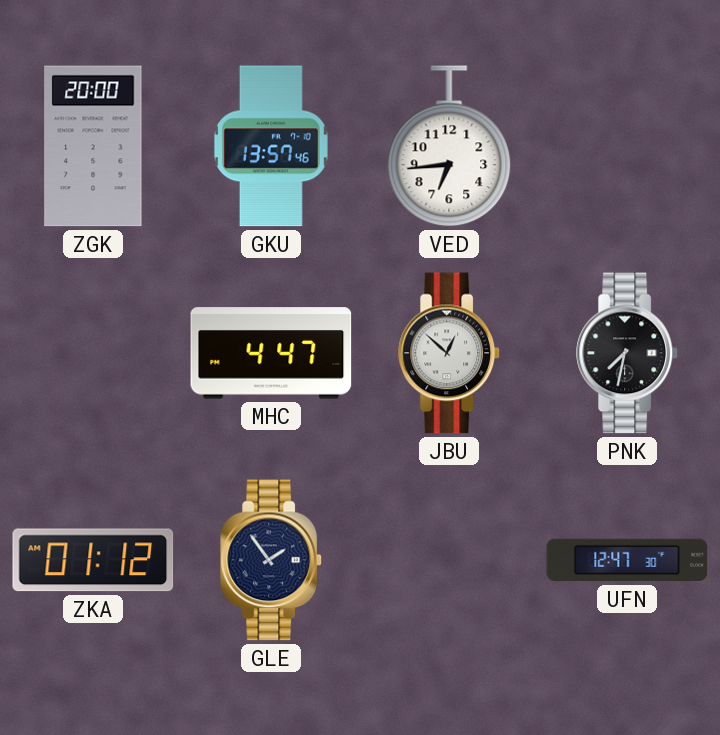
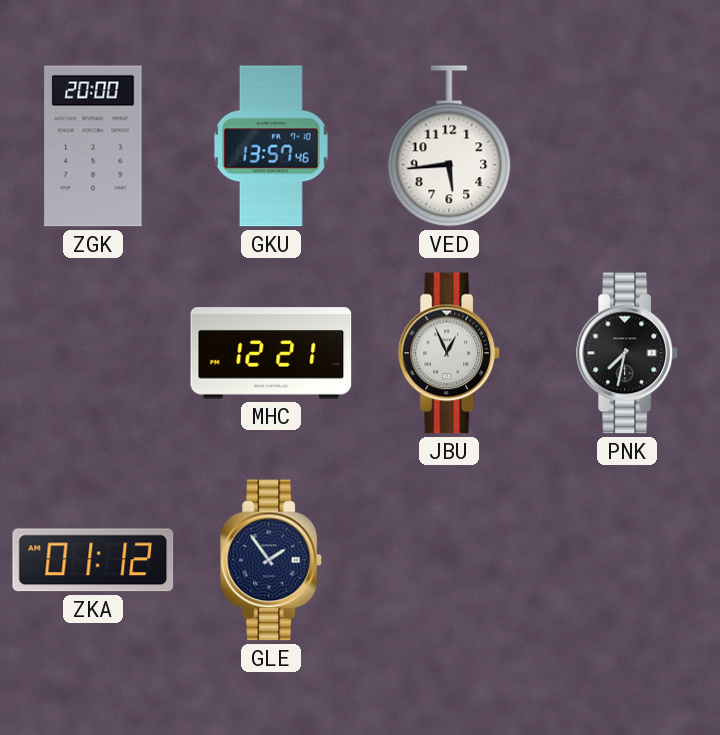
VED: 6:44 -> 5:44 (449, 146)
MHC: 4:47 -> 12:21 (271, 353)
JBU: 12:52 -> 12:56 (450, 353)
UFN: 12:47 -> none (627, 560)
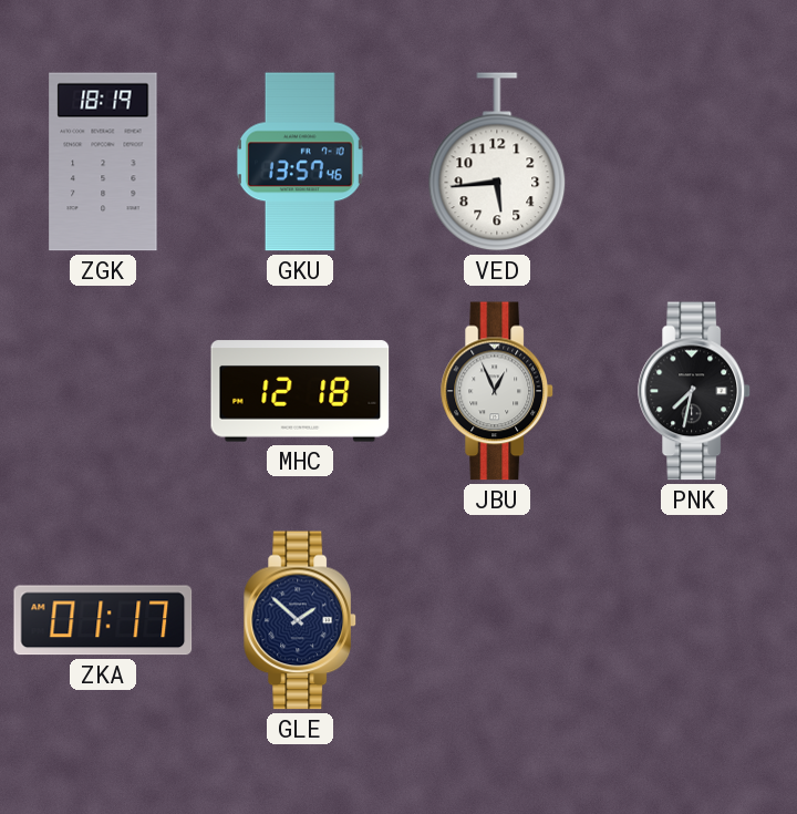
ZGK: 20:00 -> 18:19 (103, 162)
MHC: 12:21 -> 12:18 (300, 391)
ZKA: 01:12 -> 01:17 (103, 620)
GLE: 1:54 -> 1:52 (301, 620)
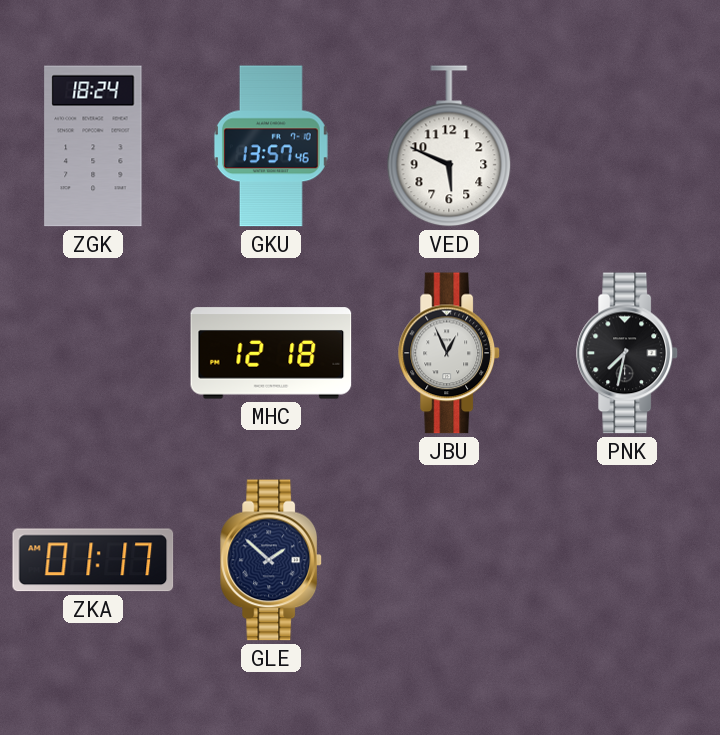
ZGK: 18:19 -> 18:24 (93, 146)
VED: 5:44 -> 5:49 (449, 146)
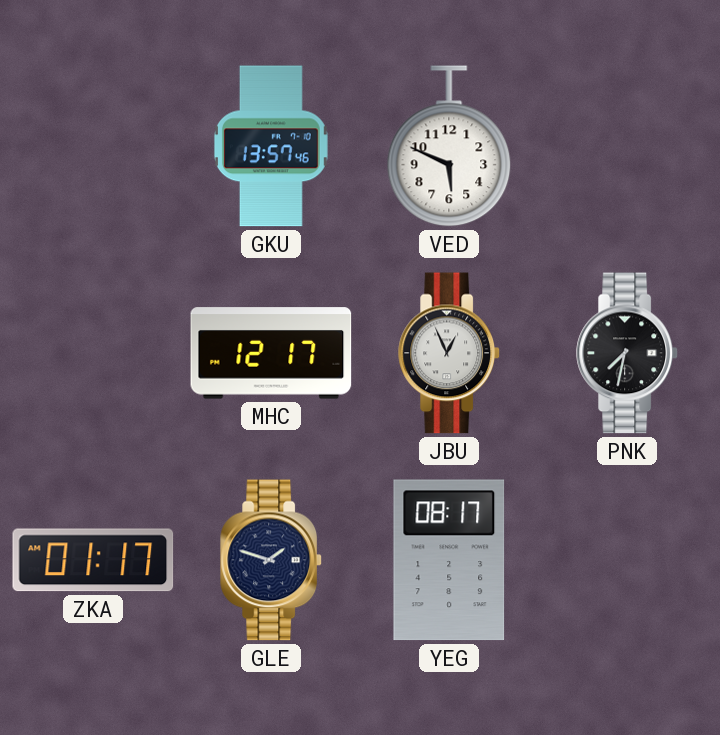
ZGK: 18:24 -> none (93, 146)
MHC: 12:18 -> 12:17 (271, 353)
GLE: 1:52 -> 1:48 (272, 560)
YEG: none -> 08:17 (449, 560)
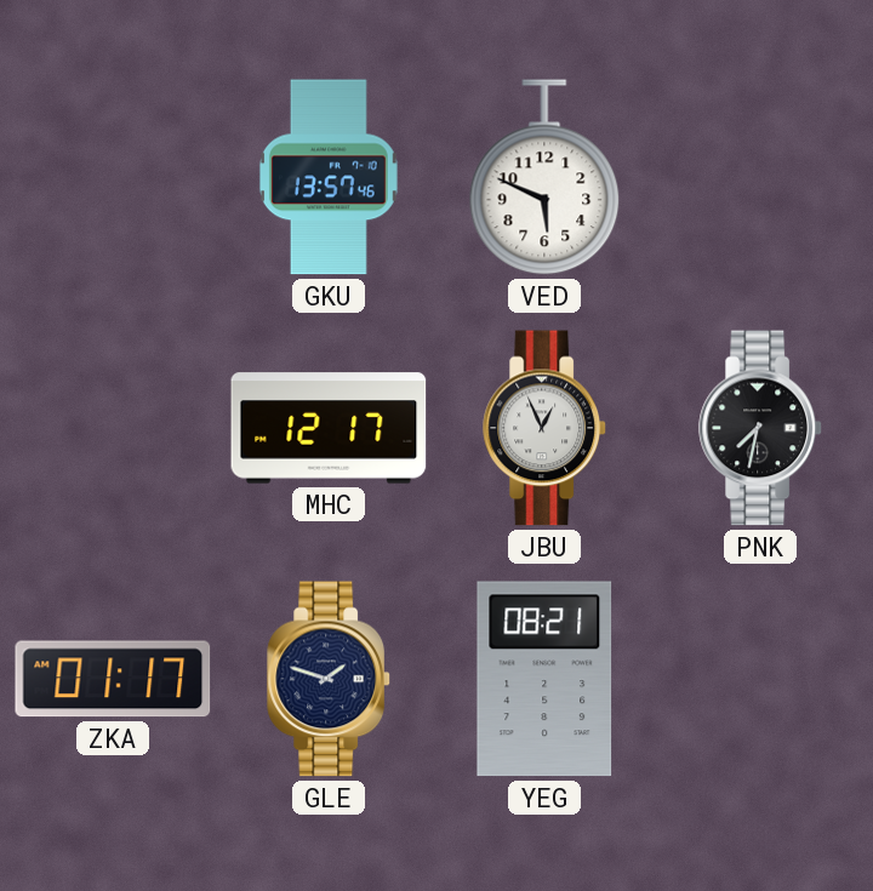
YEG: 08:17 -> 08:21 (544, 679)
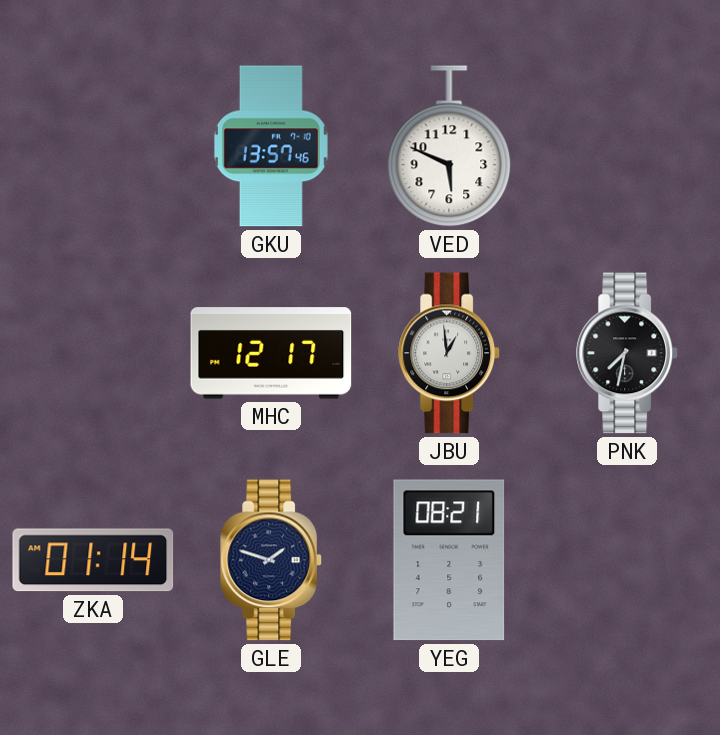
JBU: 12:56 -> 12:59 (450, 353)
ZKA: 01:17 -> 01:14 (93, 560)
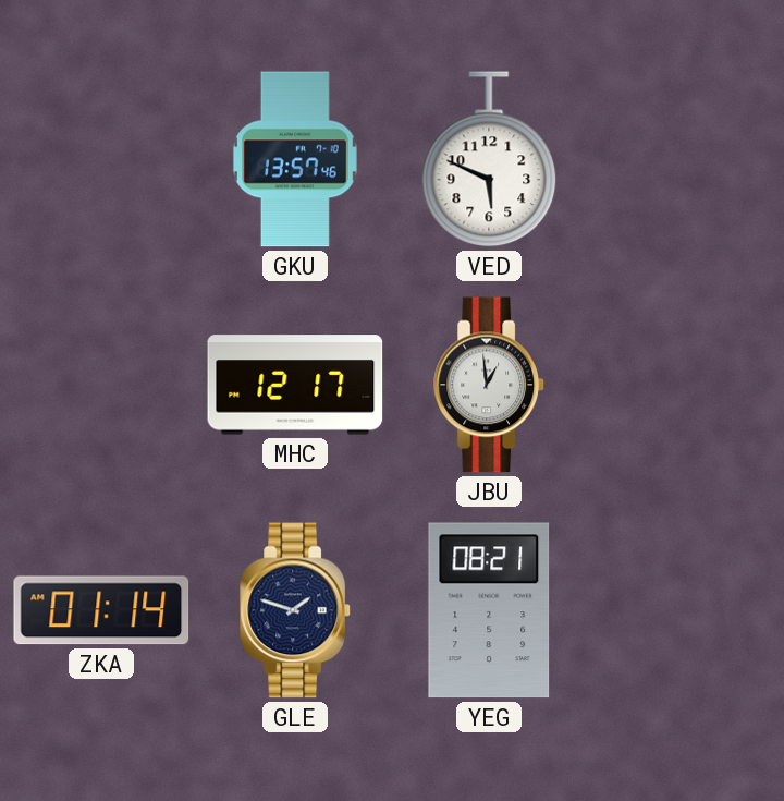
PNK: 7:32 -> none (628, 353)
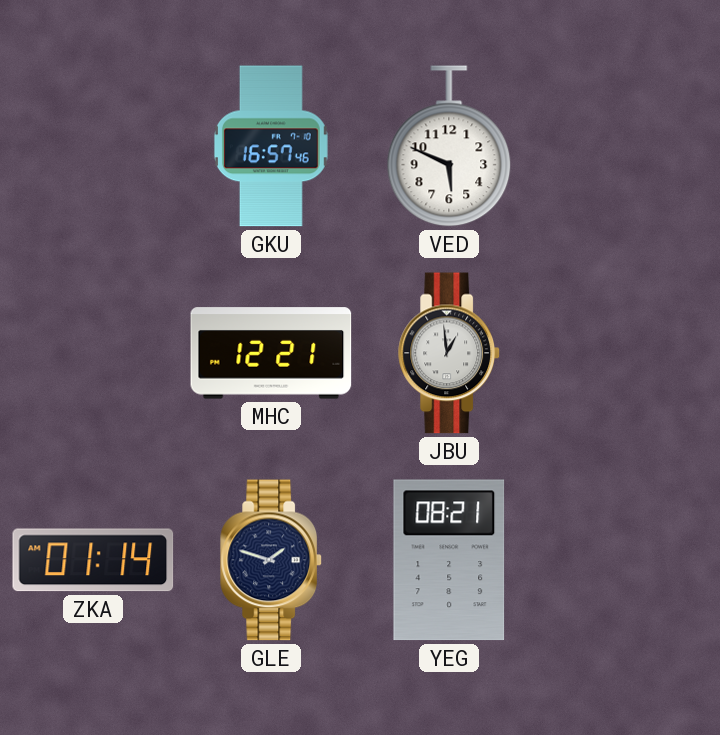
GKU: 13:57 -> 16:57 (271, 146)
MHC: 12:17 -> 12:21 (271, 353)
